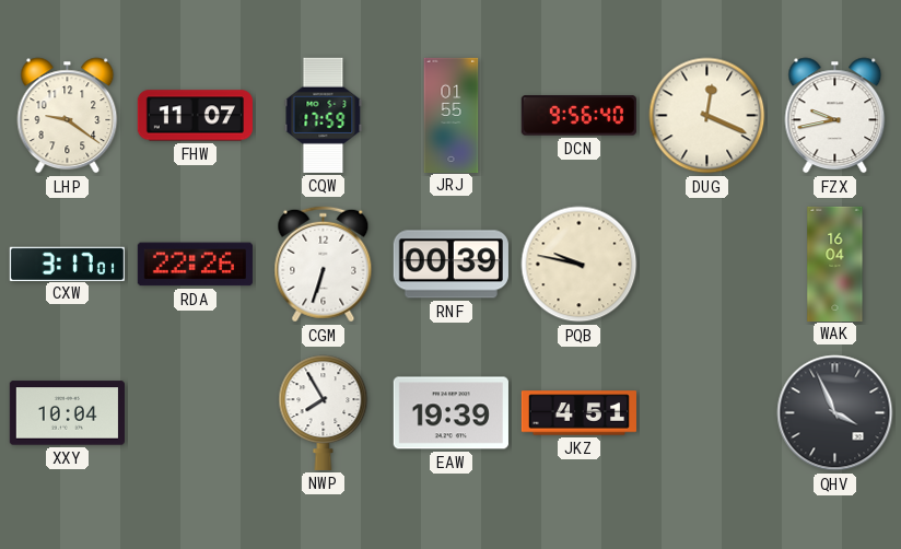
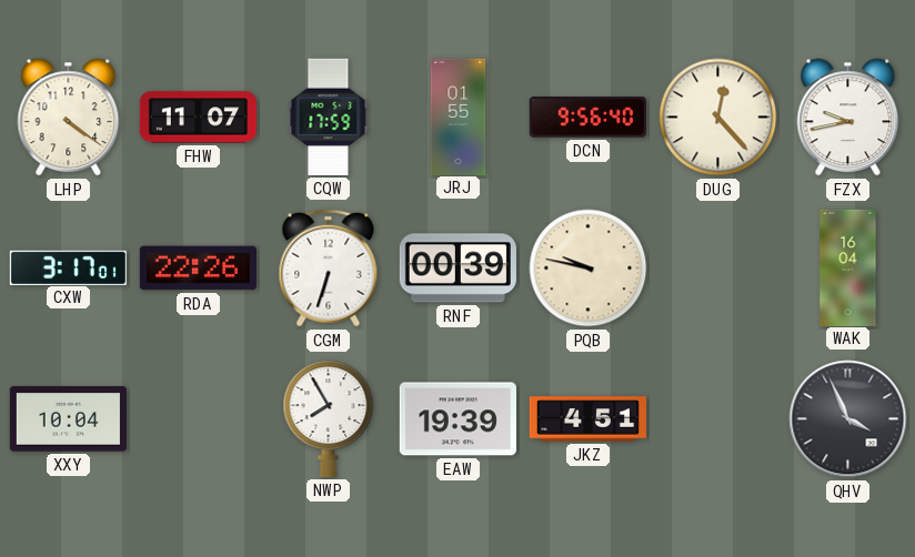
LHP: 9:21 -> 4:21 (69, 118)
DUG: 12:19 -> 12:23 (718, 118)
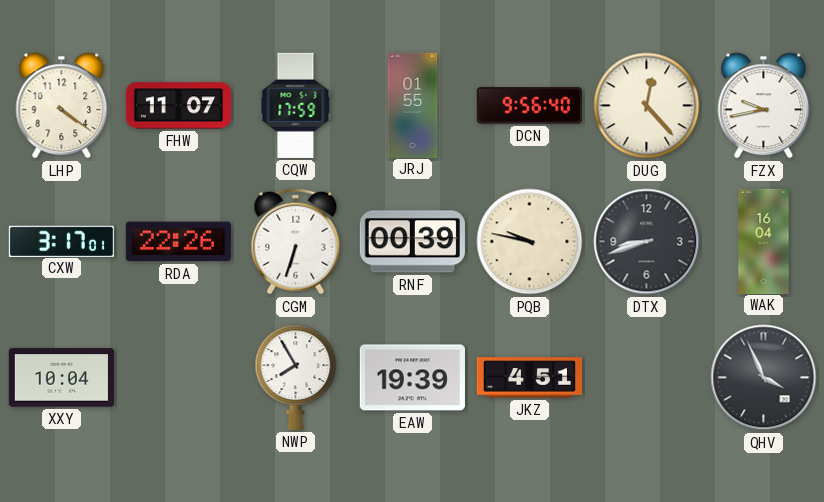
DTX: none -> 8:42 (647, 242)
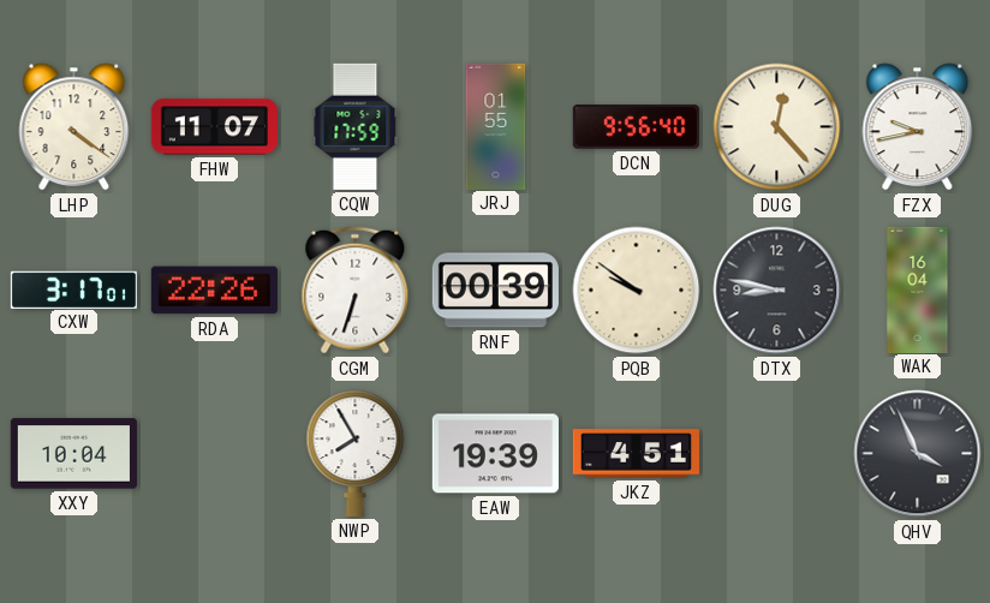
PQB: 9:47 -> 9:51 (637, 291)
DTX: 8:42 -> 8:47 (777, 291)
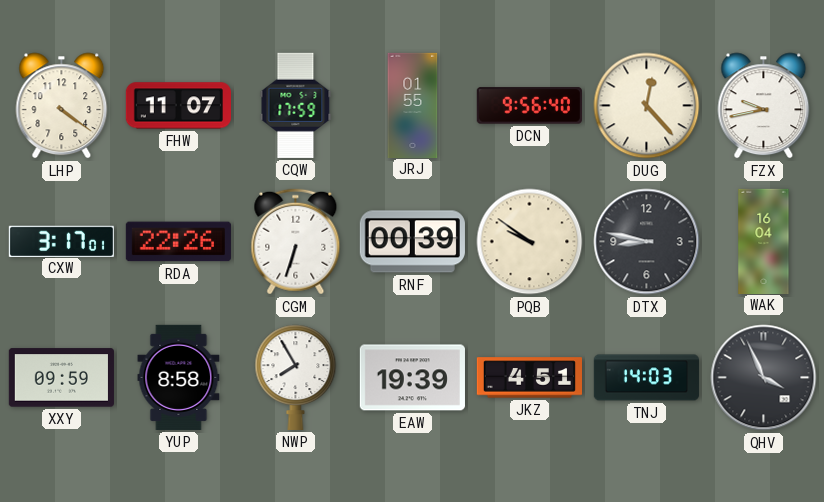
XXY: 10:04 -> 09:59 (61, 378)
YUP: none -> 8:58 (179, 377)
TNJ: none -> 14:03 (646, 378)
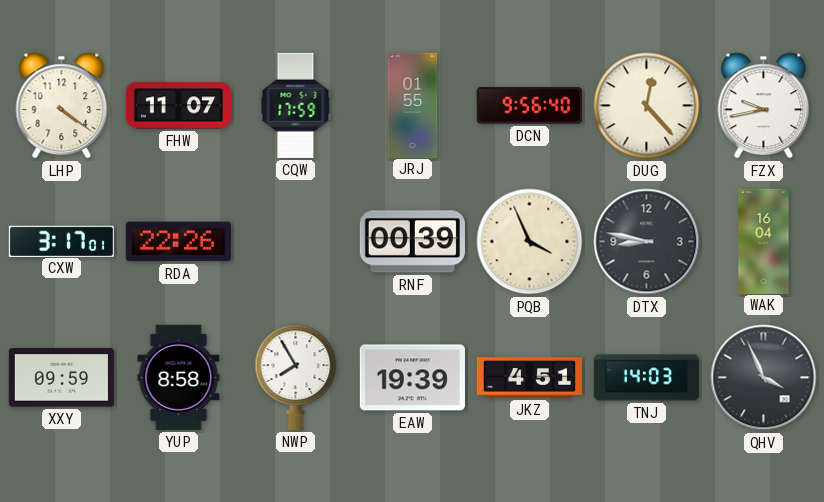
CGM: 6:33 -> none (296, 242)
PQB: 9:51 -> 3:56 (530, 242)
